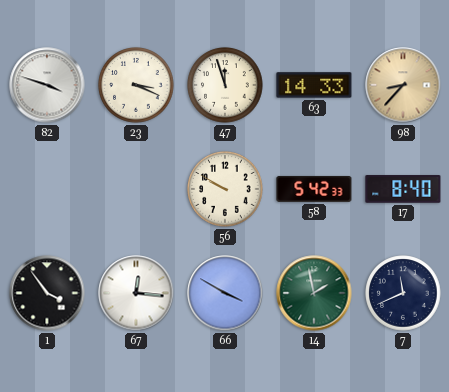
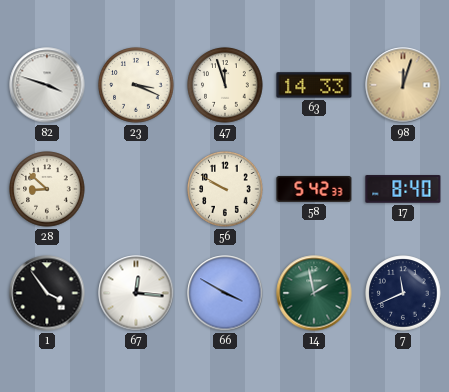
98: 8:37 -> 12:03 (403, 85)
28: none -> 8:52 (47, 189)
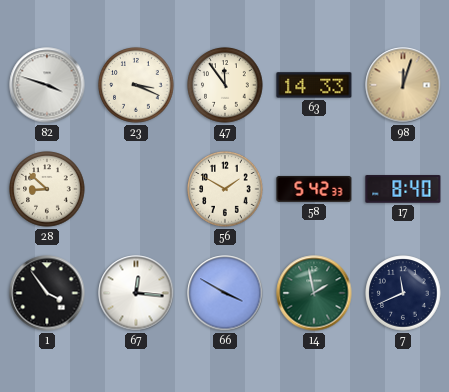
47: 11:57 -> 11:54 (225, 85)
56: 9:50 -> 1:50 (225, 189)
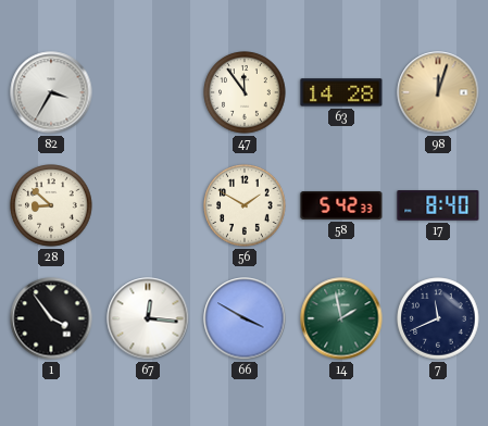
82: 3:48 -> 3:35 (51, 92)
23: 3:19 -> none (136, 85)
63: 14:33 -> 14:28 (341, 92)
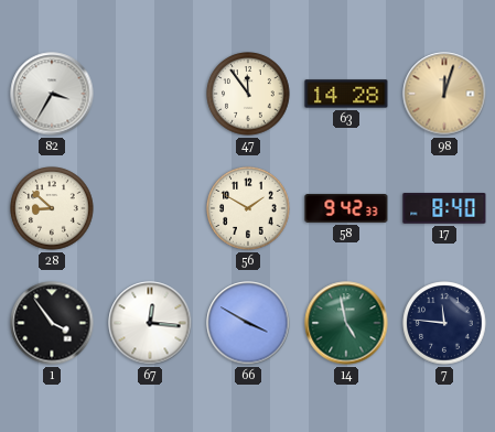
58: 5:42 -> 9:42 (346, 208)
14: 1:58 -> 4:58 (346, 323)
7: 11:41 -> 11:46 (444, 323)
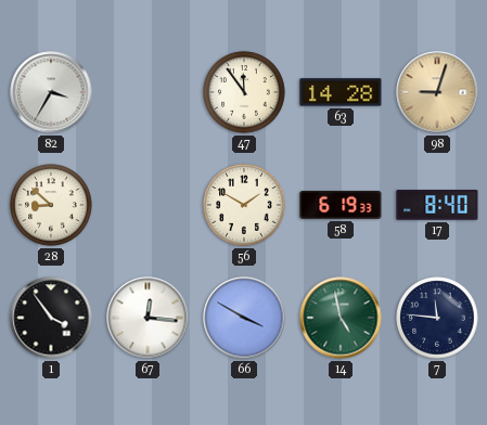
98: 12:03 -> 9:03 (437, 92)
58: 9:42 -> 6:19 (341, 205)
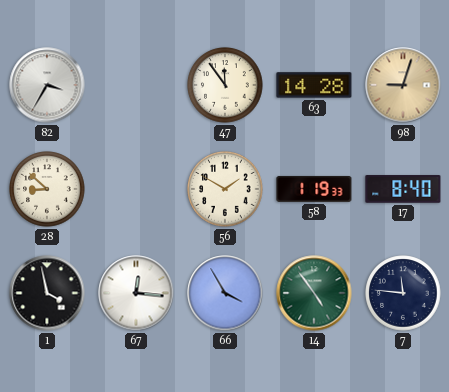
58: 6:19 -> 1:19 (314, 189)
1: 3:54 -> 3:58 (47, 293)
66: 3:50 -> 3:55 (225, 293)
14: 4:58 -> 4:54 (314, 293)
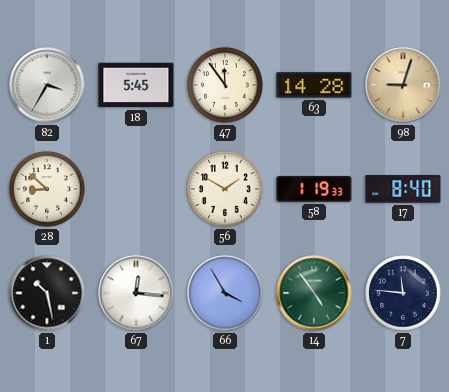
18: none -> 5:45 (136, 85)
1: 3:58 -> 10:28 (47, 293)
